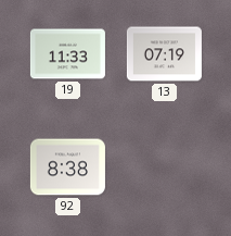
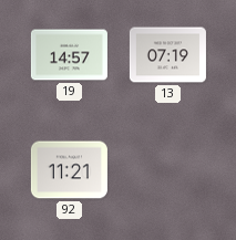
19: 11:33 -> 14:57 (69, 55)
92: 8:38 -> 11:21 (69, 170)
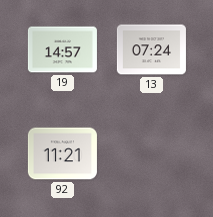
13: 07:19 -> 07:24 (151, 50)
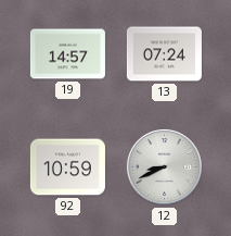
92: 11:21 -> 10:59 (67, 167)
12: none -> 8:41 (164, 166)
